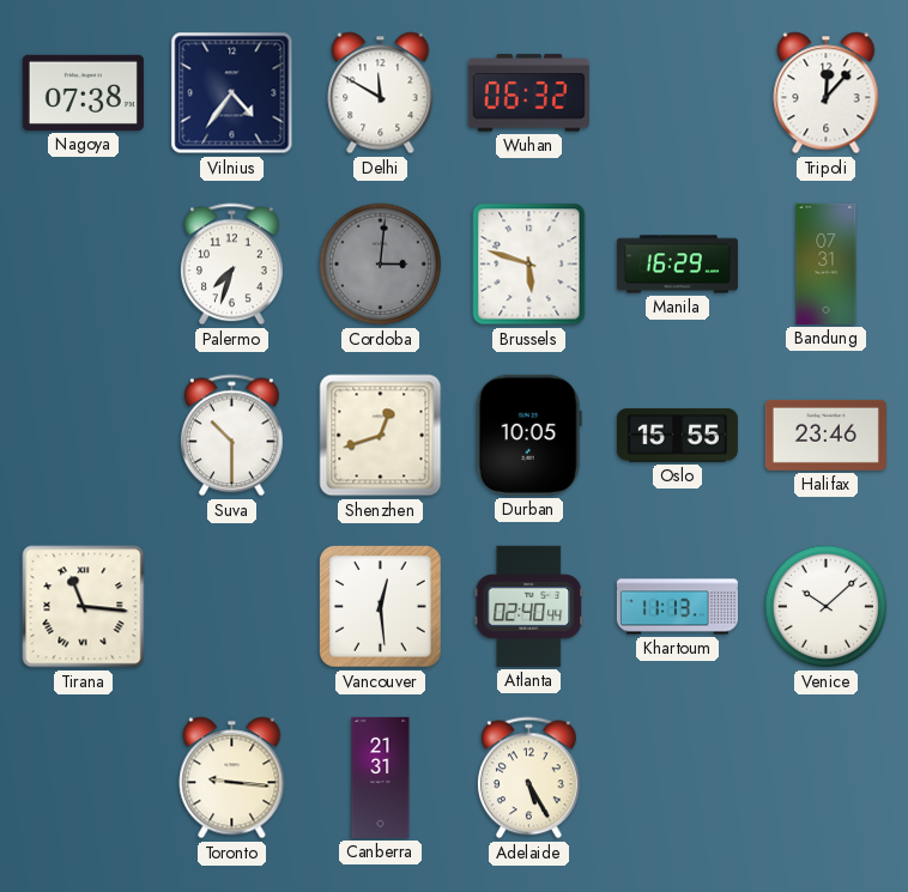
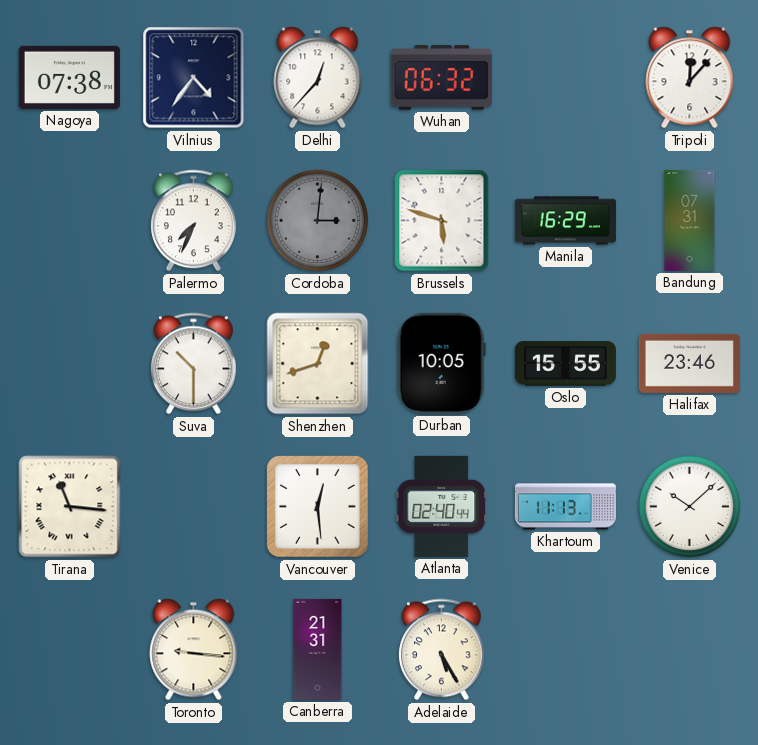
Delhi: 11:50 -> 12:37 (318, 78)
Palermo: 7:33 -> 7:34 (194, 221)
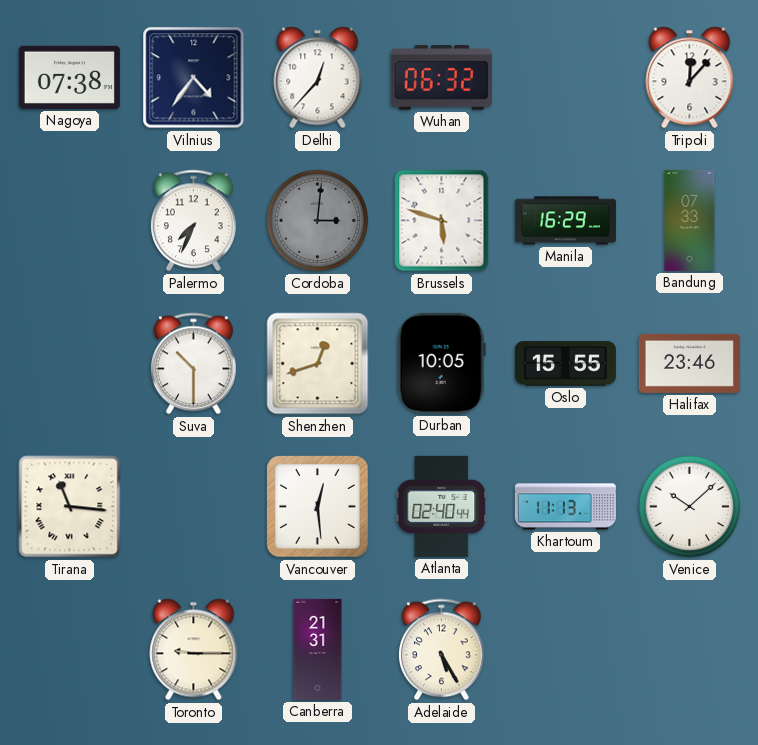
Bandung: 07:31 -> 07:33 (690, 220)
Toronto: 9:16 -> 9:15 (194, 650)
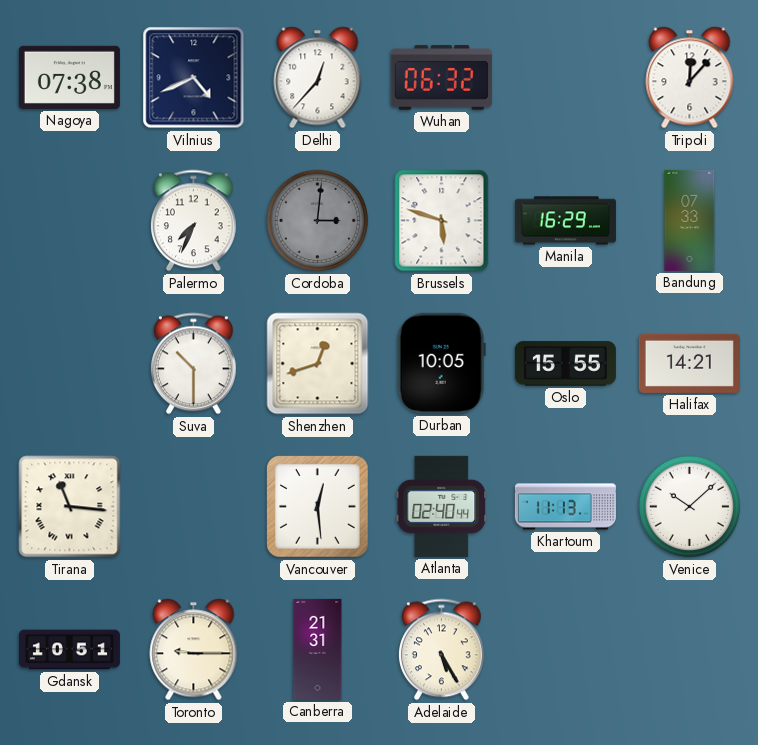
Vilnius: 4:36 -> 4:41 (194, 78)
Halifax: 23:46 -> 14:21 (689, 363)
Gdansk: none -> 10:51 (69, 650)
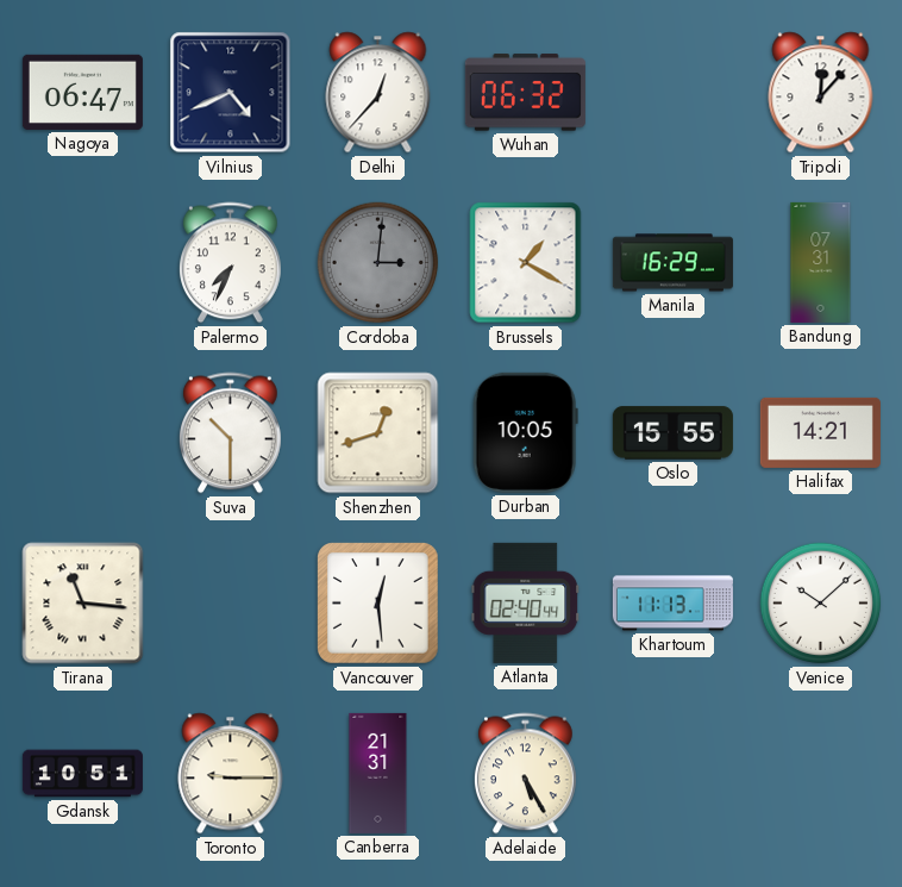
Nagoya: 07:38 -> 06:47 (82, 92)
Brussels: 5:48 -> 1:20 (526, 263)
Bandung: 07:33 -> 07:31 (821, 262)
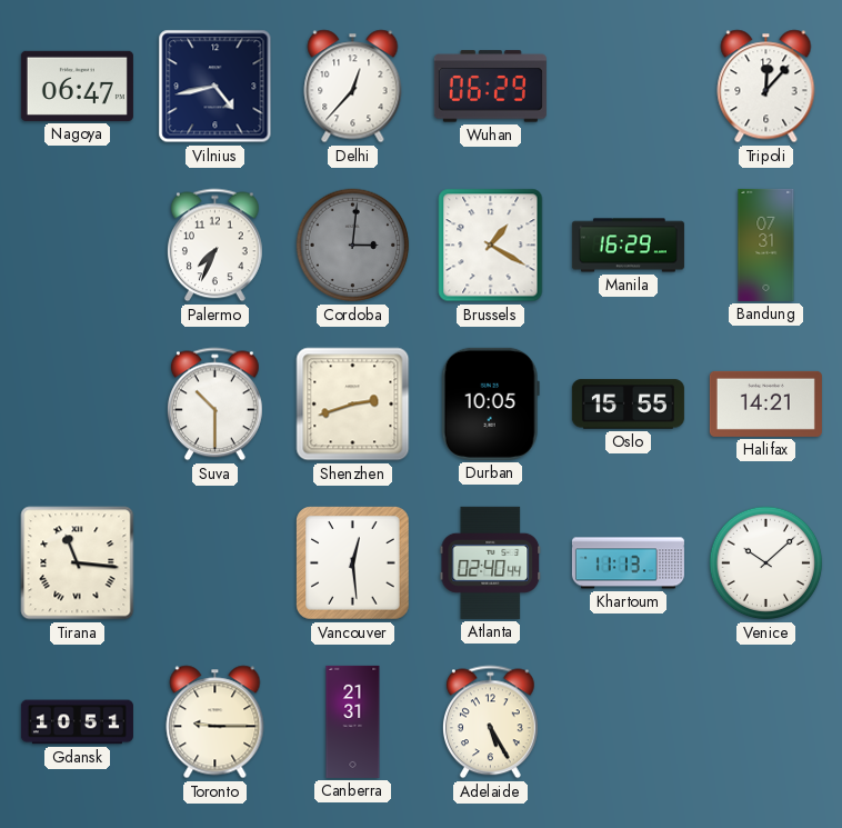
Vilnius: 4:41 -> 4:43 (215, 87)
Wuhan: 06:32 -> 06:29 (490, 87)
Shenzhen: 12:42 -> 2:42 (353, 405)
